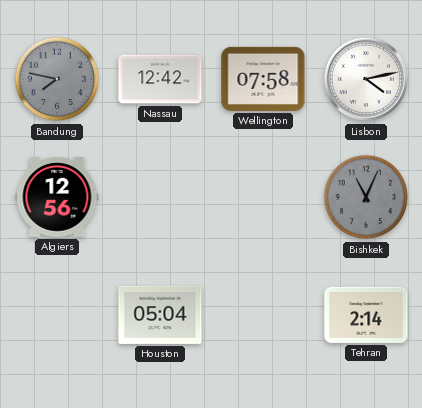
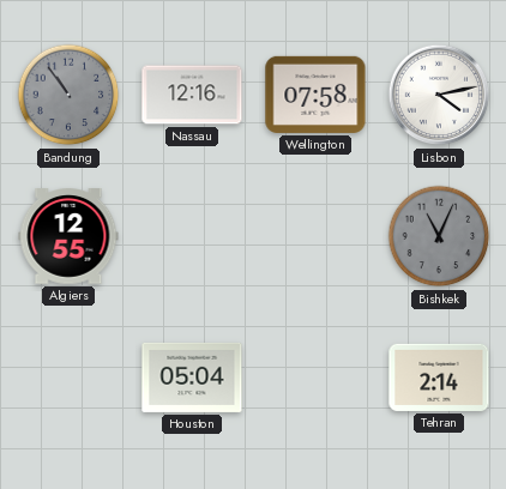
Bandung: 7:47 -> 10:54 (68, 95)
Nassau: 12:42 -> 12:16 (192, 95)
Algiers: 12:56 -> 12:55 (68, 237)
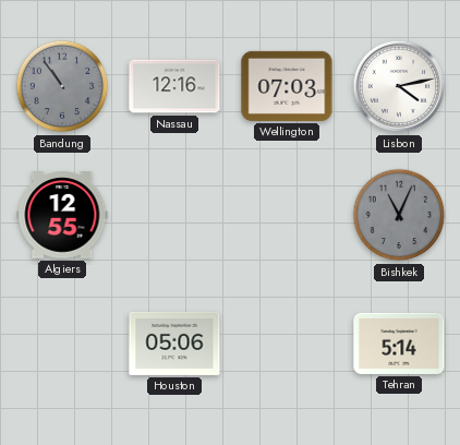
Wellington: 07:58 -> 07:03 (287, 86)
Houston: 05:04 -> 05:06 (174, 344)
Tehran: 2:14 -> 5:14 (399, 344)
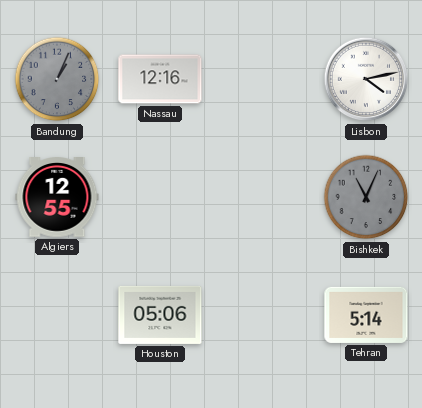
Bandung: 10:54 -> 1:04 (57, 79)
Wellington: 07:03 -> none (287, 86)
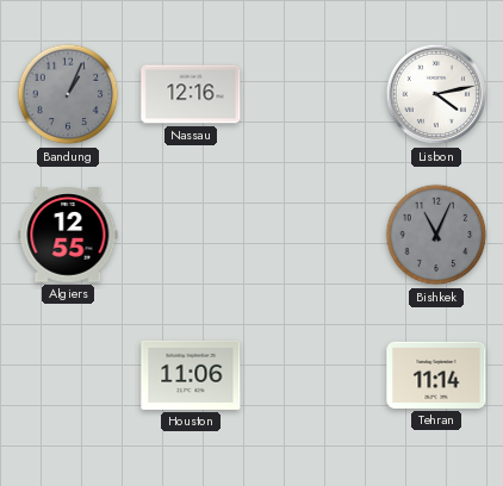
Houston: 05:06 -> 11:06 (191, 375)
Tehran: 5:14 -> 11:14 (436, 375)
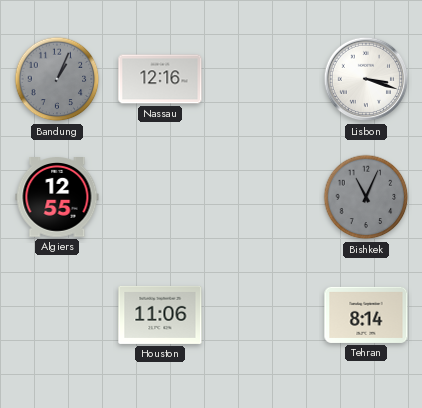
Lisbon: 4:13 -> 3:18 (366, 79)
Tehran: 11:14 -> 8:14 (366, 315)
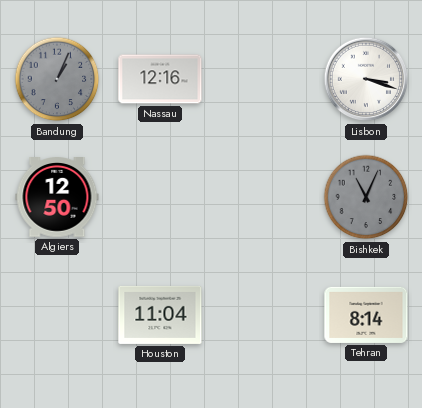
Algiers: 12:55 -> 12:50 (57, 198)
Houston: 11:06 -> 11:04 (160, 315)
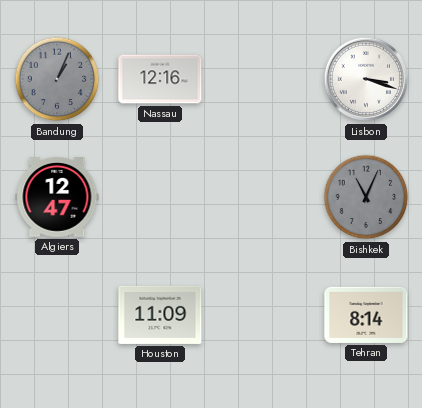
Algiers: 12:50 -> 12:47 (57, 198)
Houston: 11:04 -> 11:09 (160, 315)
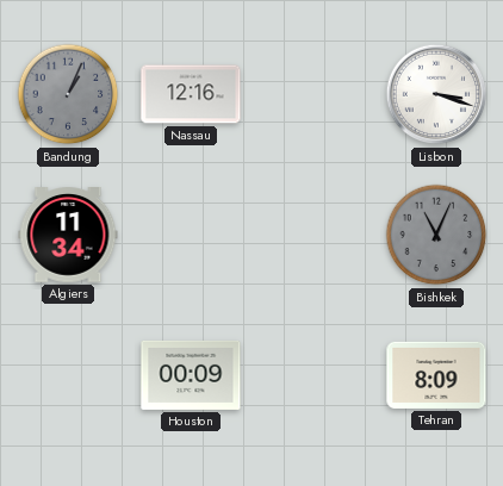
Algiers: 12:47 -> 11:34 (68, 236)
Houston: 11:09 -> 00:09 (191, 375)
Tehran: 8:14 -> 8:09 (436, 375)
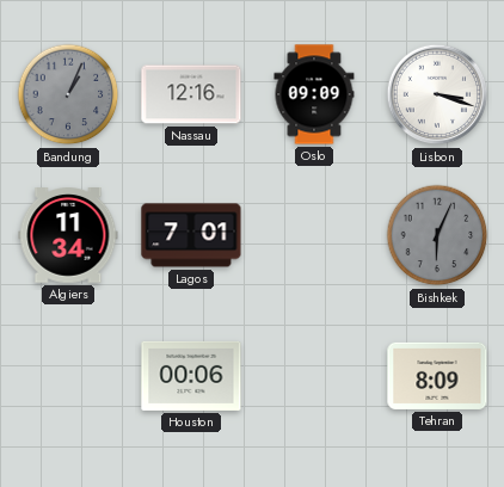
Oslo: none -> 09:09 (314, 94)
Lagos: none -> 7:01 (191, 235)
Bishkek: 11:04 -> 6:04 (437, 235)
Houston: 00:09 -> 00:06 (191, 376)
